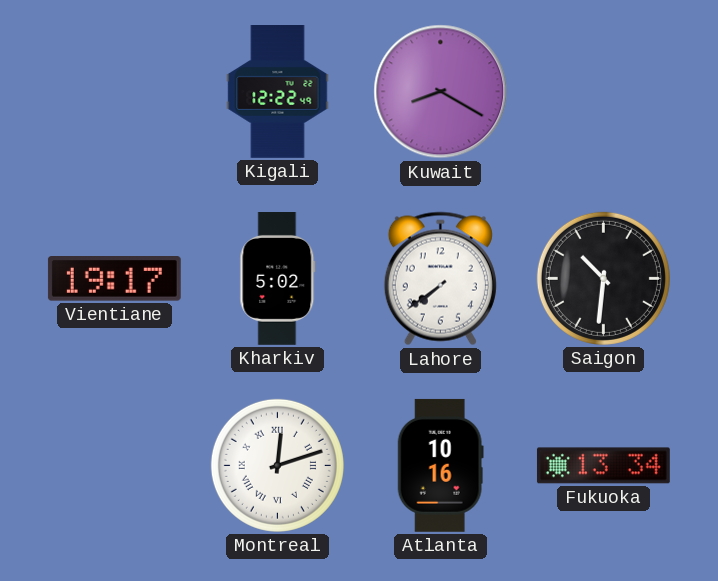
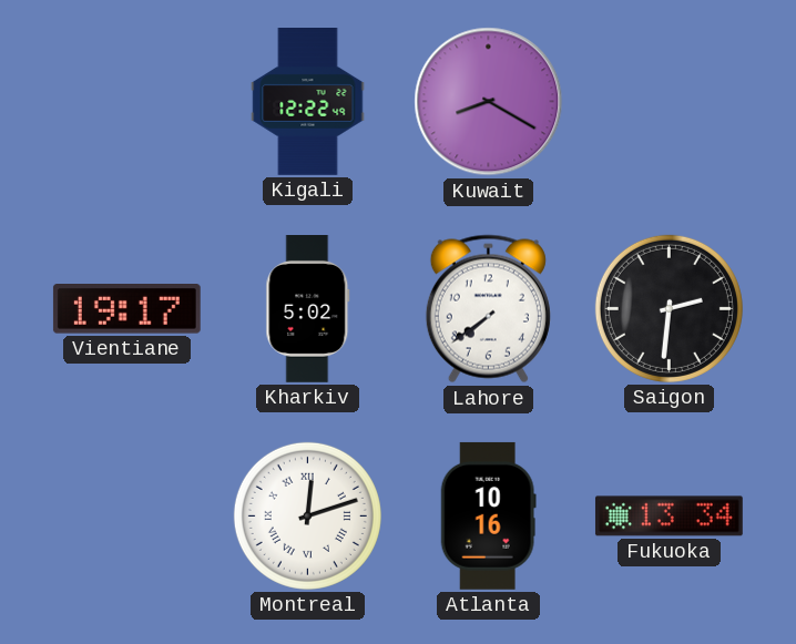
Saigon: 10:31 -> 2:31 (669, 308)
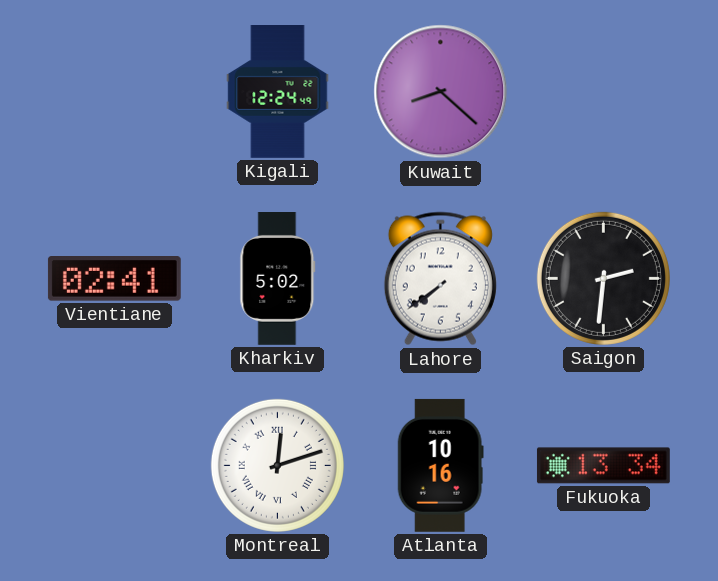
Kigali: 12:22 -> 12:24 (278, 92)
Kuwait: 8:20 -> 8:22 (441, 92)
Vientiane: 19:17 -> 02:41 (114, 279)
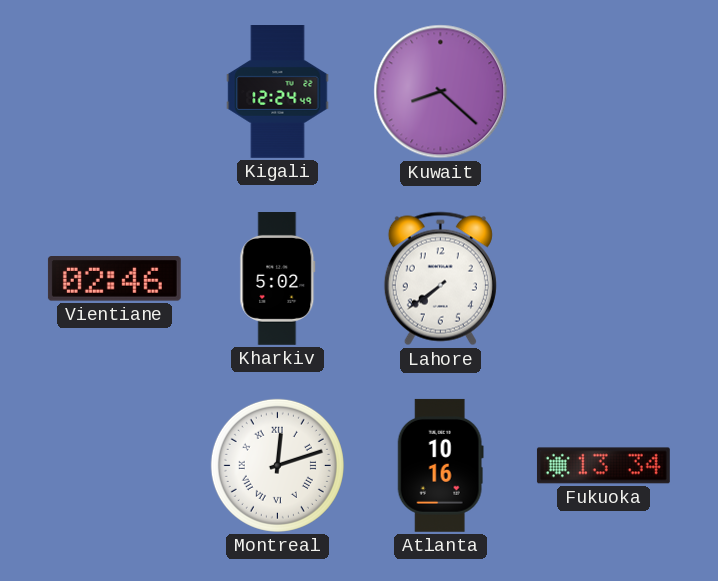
Vientiane: 02:41 -> 02:46 (114, 279)
Saigon: 2:31 -> none (603, 278)
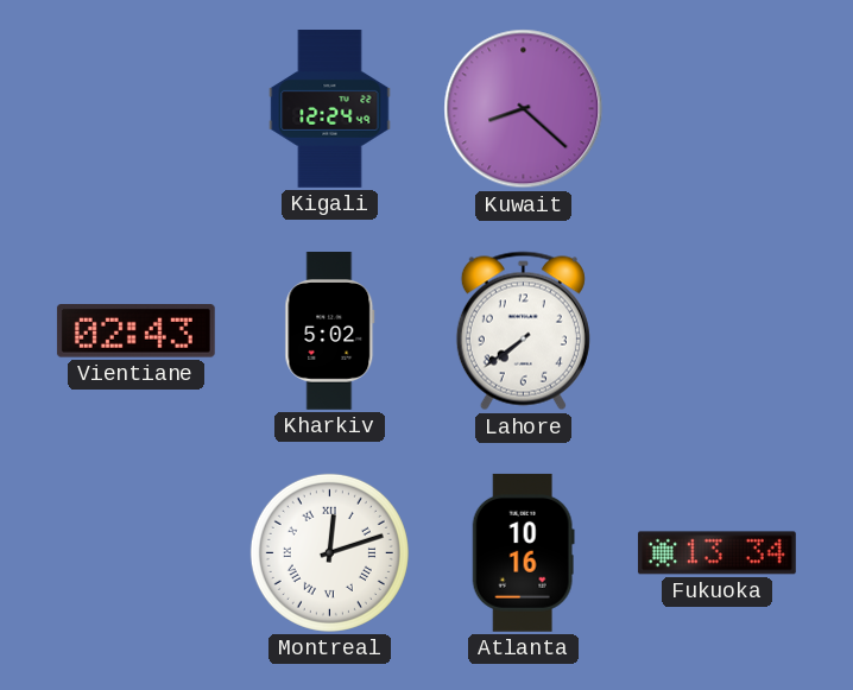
Vientiane: 02:46 -> 02:43 (135, 331)
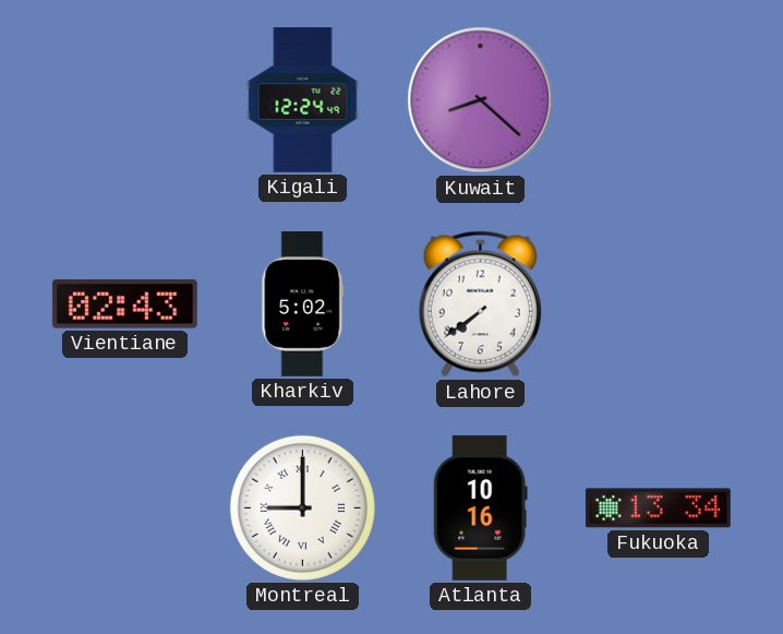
Montreal: 12:12 -> 9:00 (302, 507)
